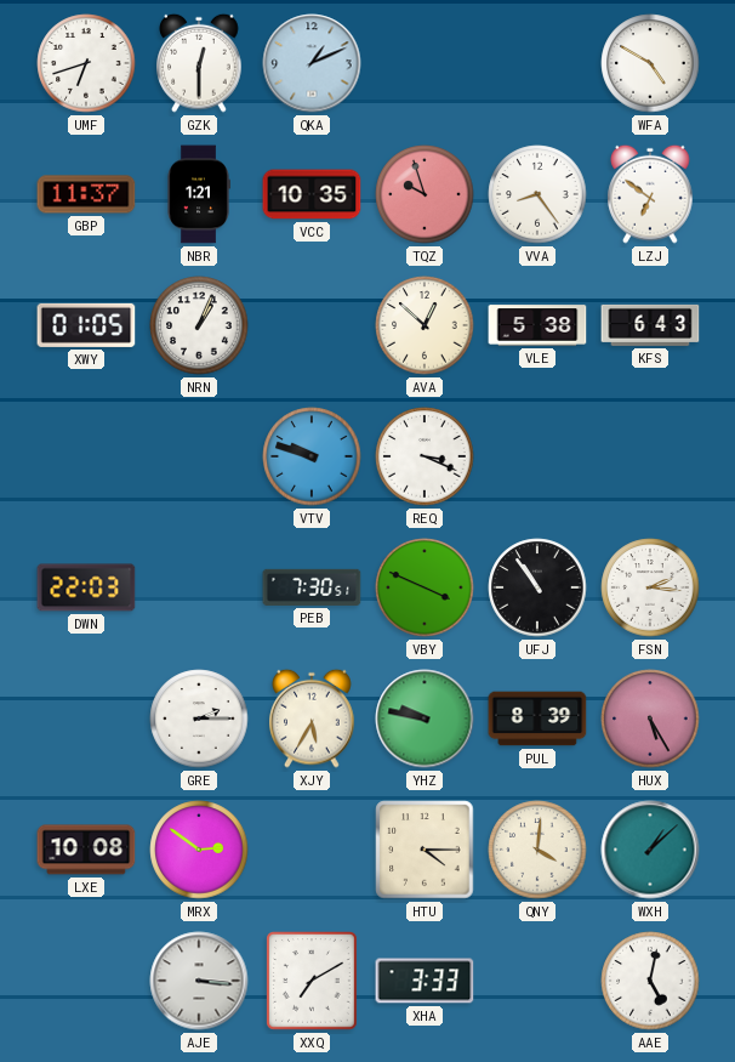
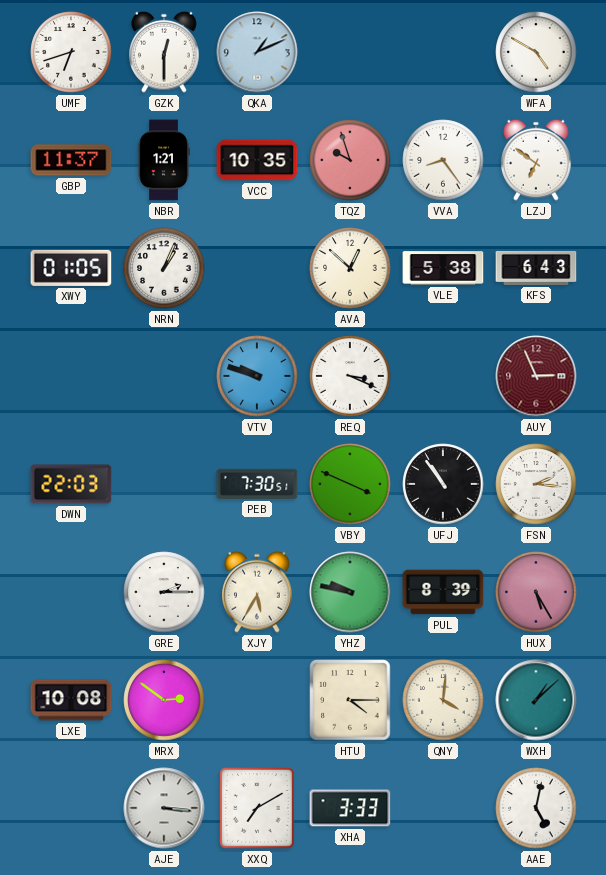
AUY: none -> 2:56 (536, 376)
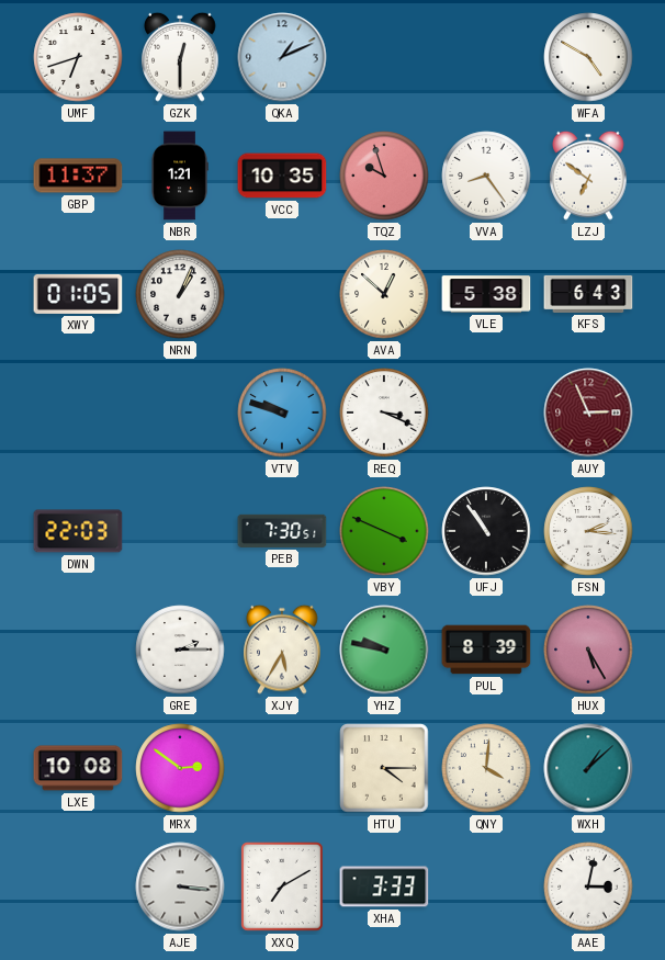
AAE: 5:02 -> 3:02 (588, 886)
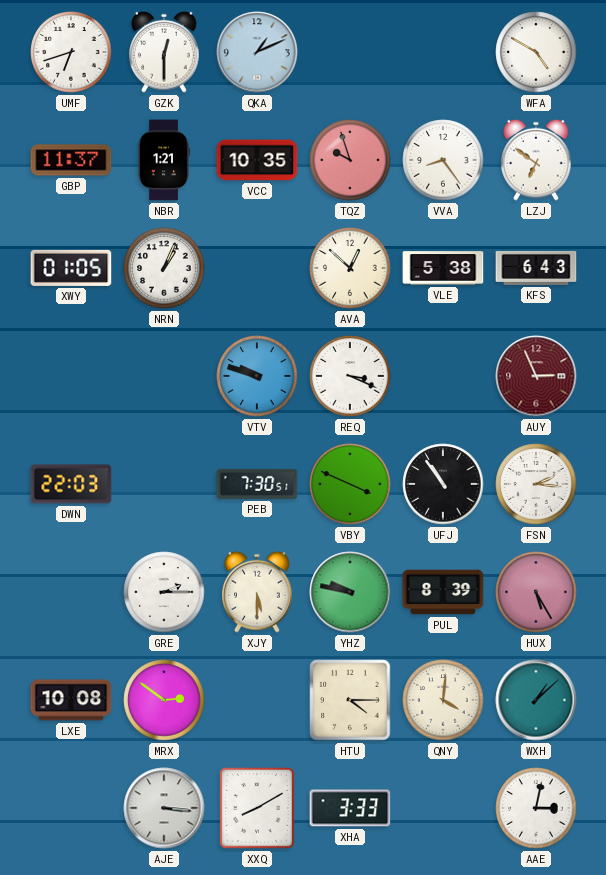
XJY: 5:35 -> 5:30 (257, 592)
XXQ: 7:10 -> 8:10 (258, 808)
